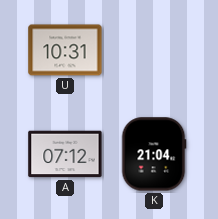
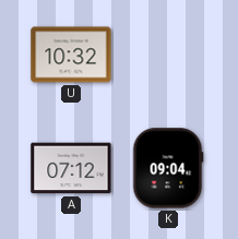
U: 10:31 -> 10:32 (71, 55)
K: 21:04 -> 09:04 (168, 168)
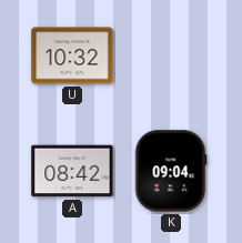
A: 07:12 -> 08:42 (72, 171)
